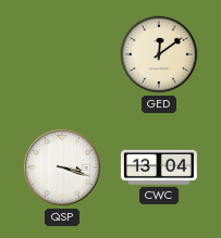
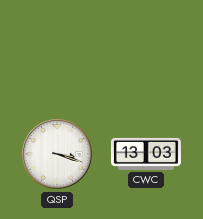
GED: 12:09 -> none (159, 54)
CWC: 13:04 -> 13:03 (146, 154)
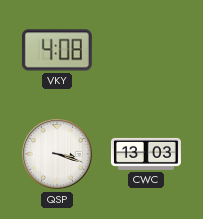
VKY: none -> 4:08 (57, 50)
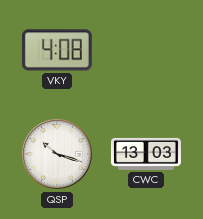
QSP: 3:18 -> 10:18 (58, 155)
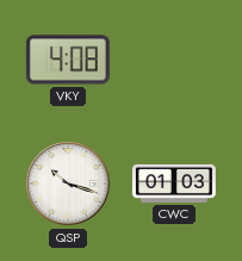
CWC: 13:03 -> 01:03 (174, 184)
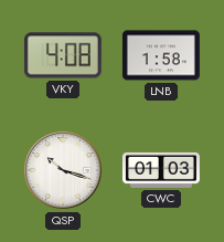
LNB: none -> 1:58 (161, 55)
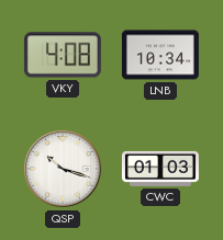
LNB: 1:58 -> 10:34 (160, 55)
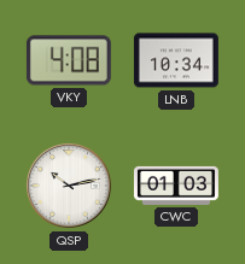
QSP: 10:18 -> 10:13 (70, 187)
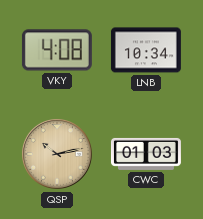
QSP dial: white -> champagne (58, 155)
